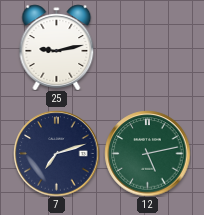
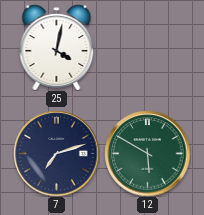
25: 9:13 -> 4:02 (57, 47)
12: 5:13 -> 5:50 (147, 153)
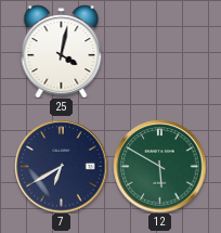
7: 7:12 -> 6:40 (61, 166)
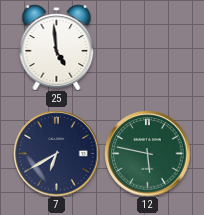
25: 4:02 -> 4:59 (57, 47)
12: 5:50 -> 5:47 (147, 153)
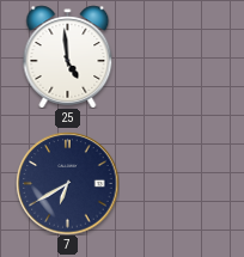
12: 5:47 -> none (147, 153)
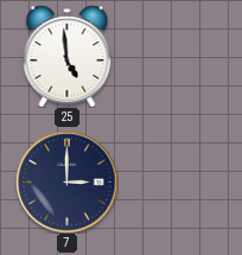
7: 6:40 -> 3:00 (66, 181)
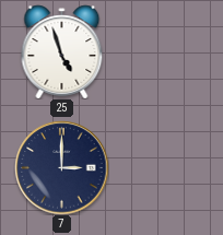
25: 4:59 -> 4:57 (62, 51)
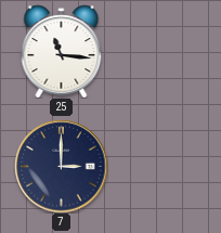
25: 4:57 -> 11:16 (62, 51)
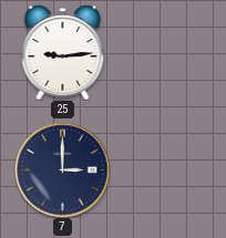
25: 11:16 -> 9:14 (63, 52)
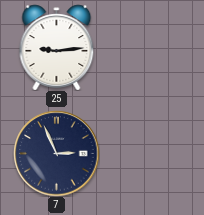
7: 3:00 -> 2:56 (56, 153)
